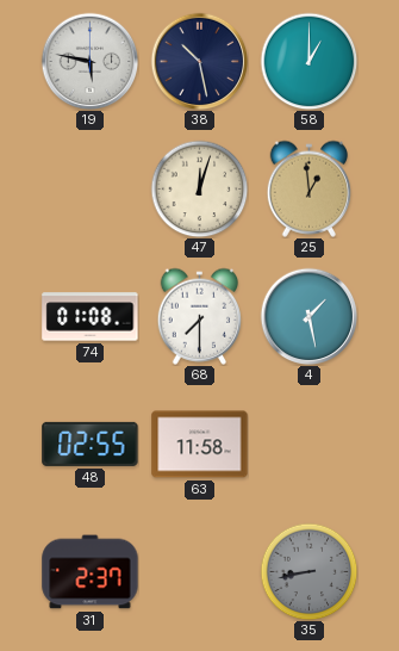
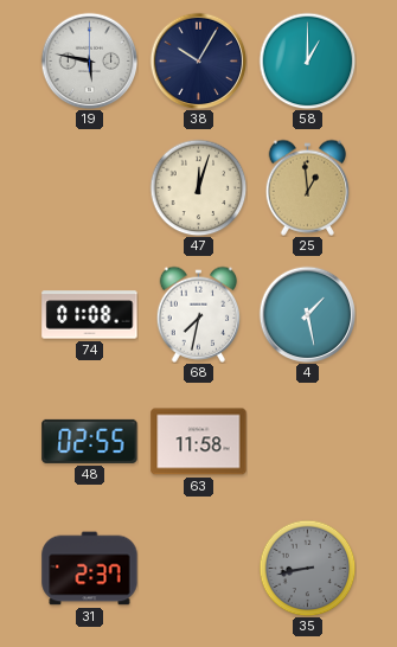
38: 10:28 -> 10:05 (198, 60)
68: 7:30 -> 7:32 (199, 314)
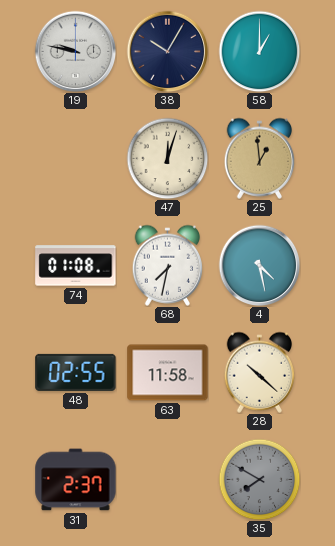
19: 5:47 -> 9:47 (75, 51)
4: 1:28 -> 4:28 (259, 265)
28: none -> 10:22 (260, 372)
35: 8:43 -> 7:50 (259, 479)
